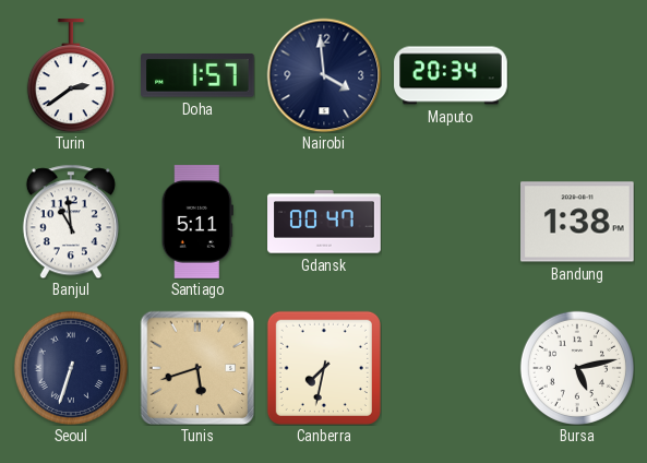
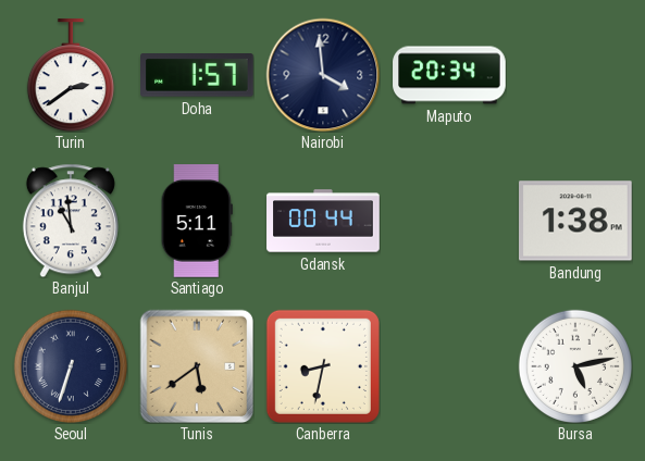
Gdansk: 00:47 -> 00:44 (323, 221)
Tunis: 5:42 -> 5:39 (197, 366)
Canberra: 7:32 -> 8:32 (323, 366)
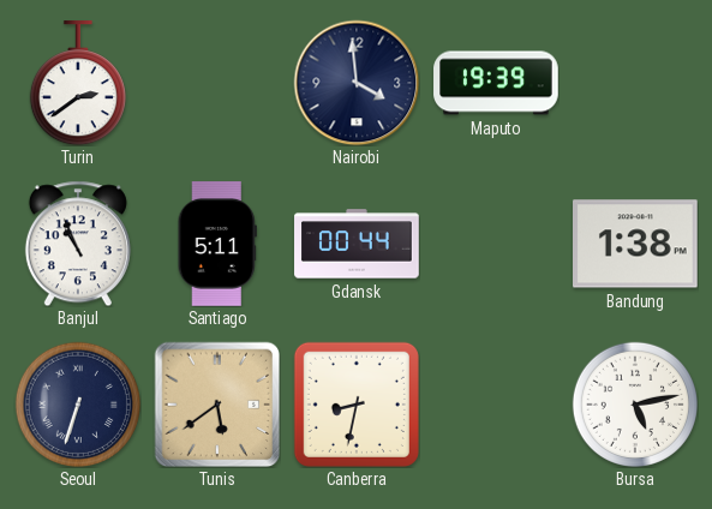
Doha: 1:57 -> none (198, 75)
Maputo: 20:34 -> 19:39 (496, 83)
Banjul: 10:59 -> 10:56 (78, 244)
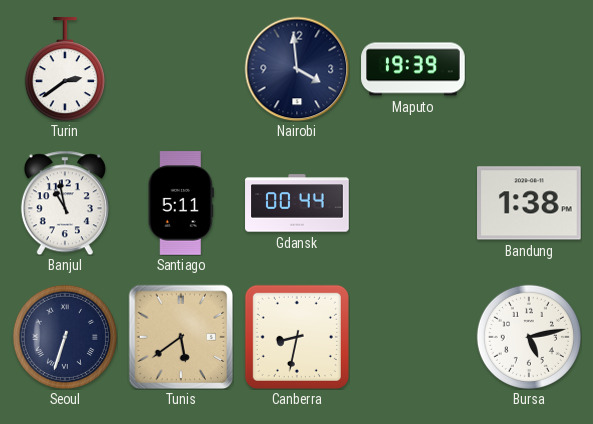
Banjul: 10:56 -> 10:58 (65, 203)
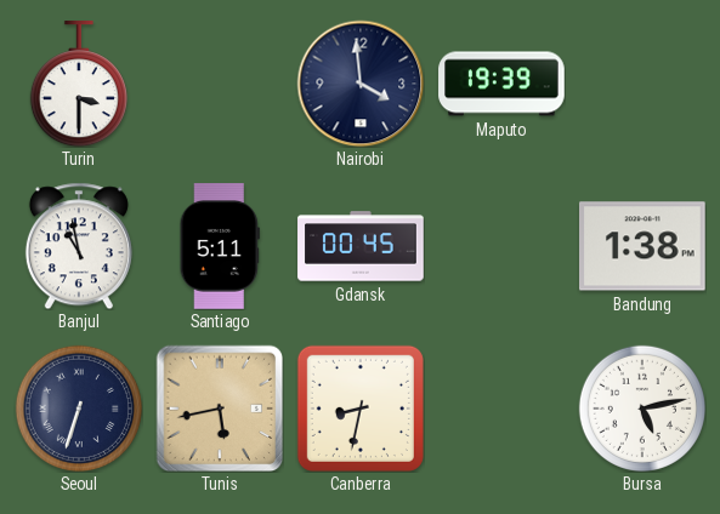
Turin: 2:39 -> 3:30 (79, 84)
Gdansk: 00:44 -> 00:45 (361, 246)
Tunis: 5:39 -> 5:43 (220, 409)
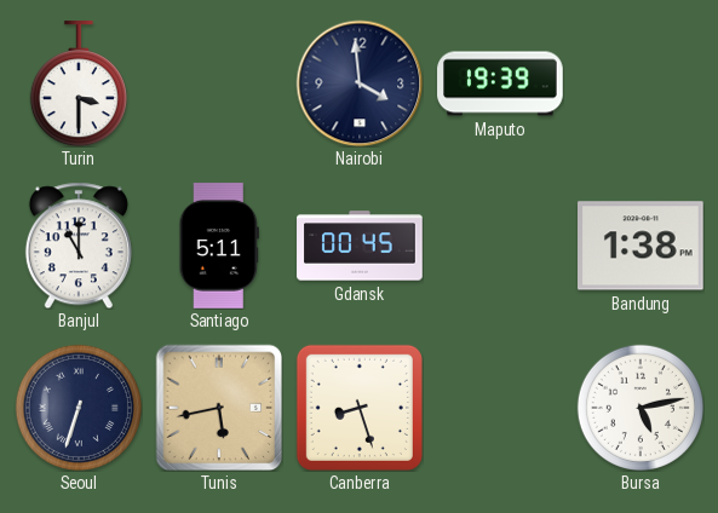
Banjul: 10:58 -> 11:00 (79, 246)
Canberra: 8:32 -> 8:27 (360, 408)
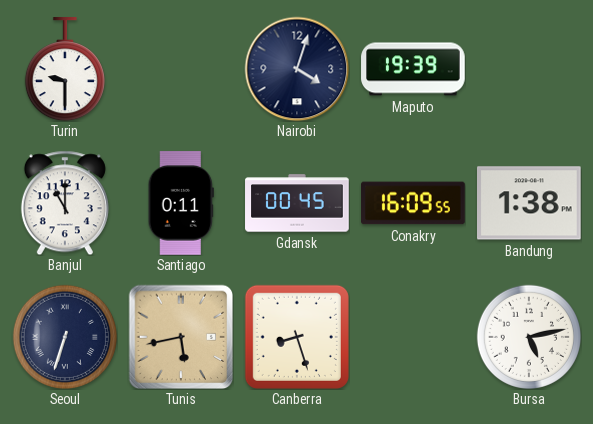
Turin: 3:30 -> 9:30 (65, 69)
Nairobi: 3:59 -> 4:03 (297, 69)
Santiago: 5:11 -> 0:11 (181, 203)
Conakry: none -> 16:09 (413, 203)
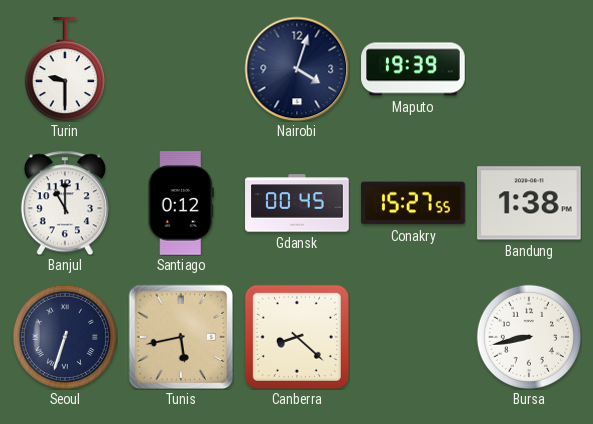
Santiago: 0:11 -> 0:12 (181, 203)
Conakry: 16:09 -> 15:27 (413, 203)
Canberra: 8:27 -> 8:22 (297, 337)
Bursa: 5:13 -> 8:43 (529, 337)
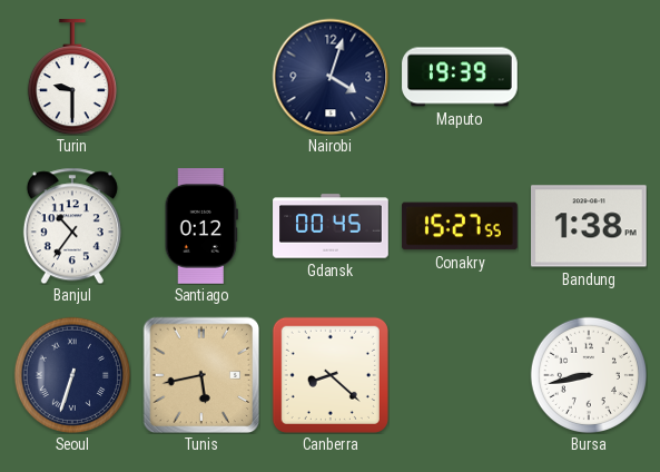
Banjul: 11:00 -> 10:36 (72, 226)
